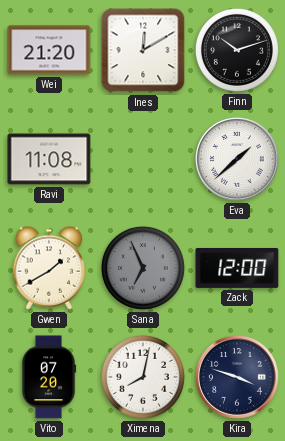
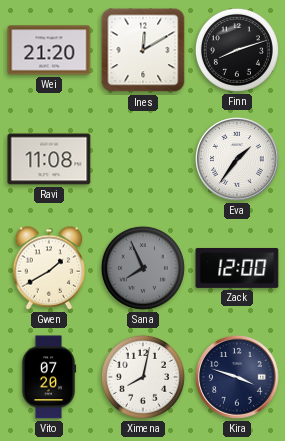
Finn: 10:12 -> 8:12 (237, 50)
Eva: 1:38 -> 1:36 (238, 160)
Sana: 6:56 -> 7:56 (143, 268)
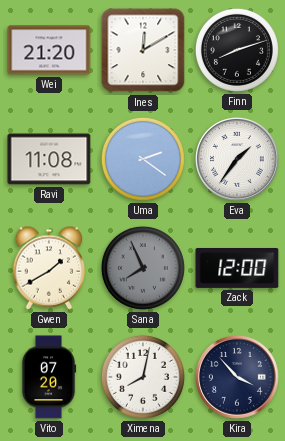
Uma: none -> 2:21 (143, 159)
Kira: 3:48 -> 3:53 (238, 378)
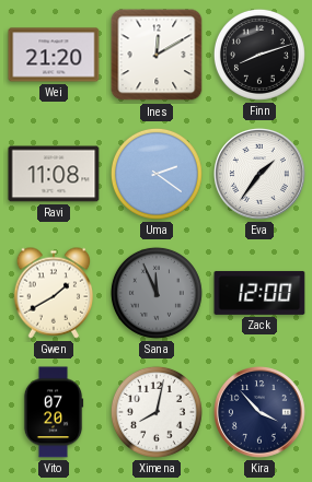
Sana: 7:56 -> 11:56 (157, 293)
